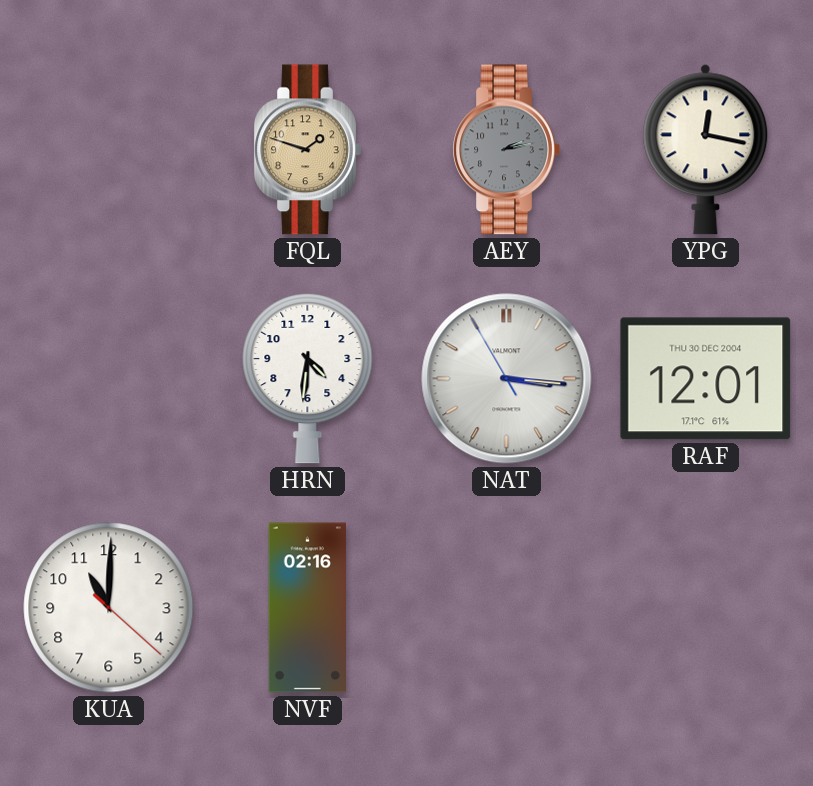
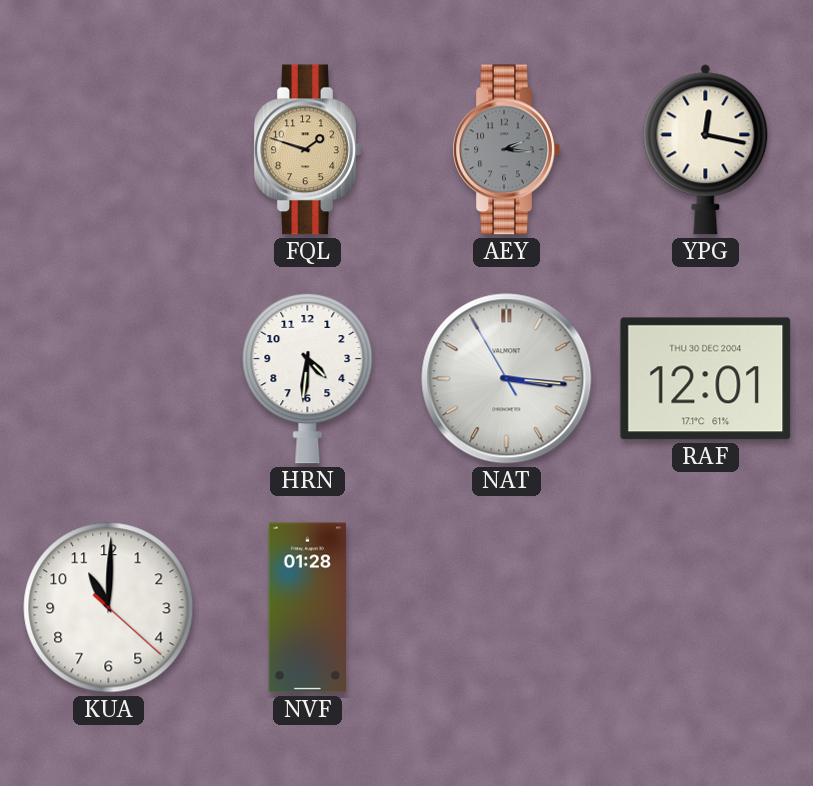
AEY: 2:13 -> 2:16 (506, 150)
NVF: 02:16 -> 01:28 (307, 608)
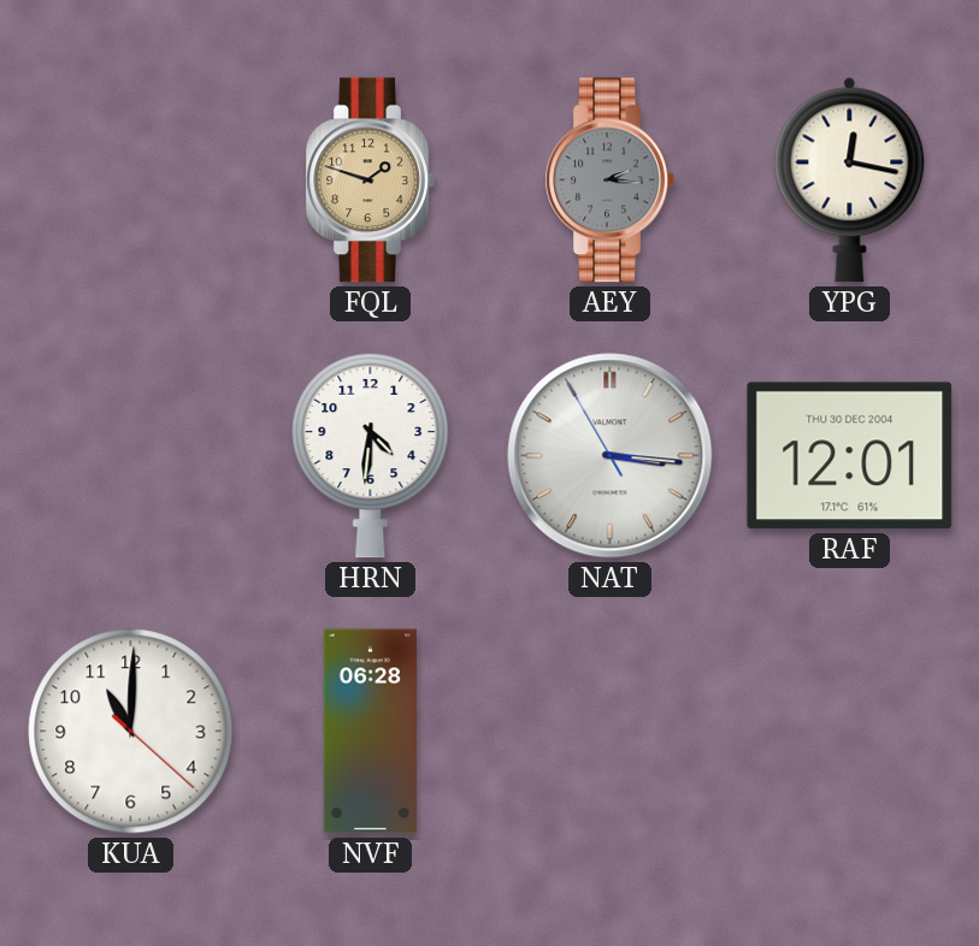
NVF: 01:28 -> 06:28 (370, 732)
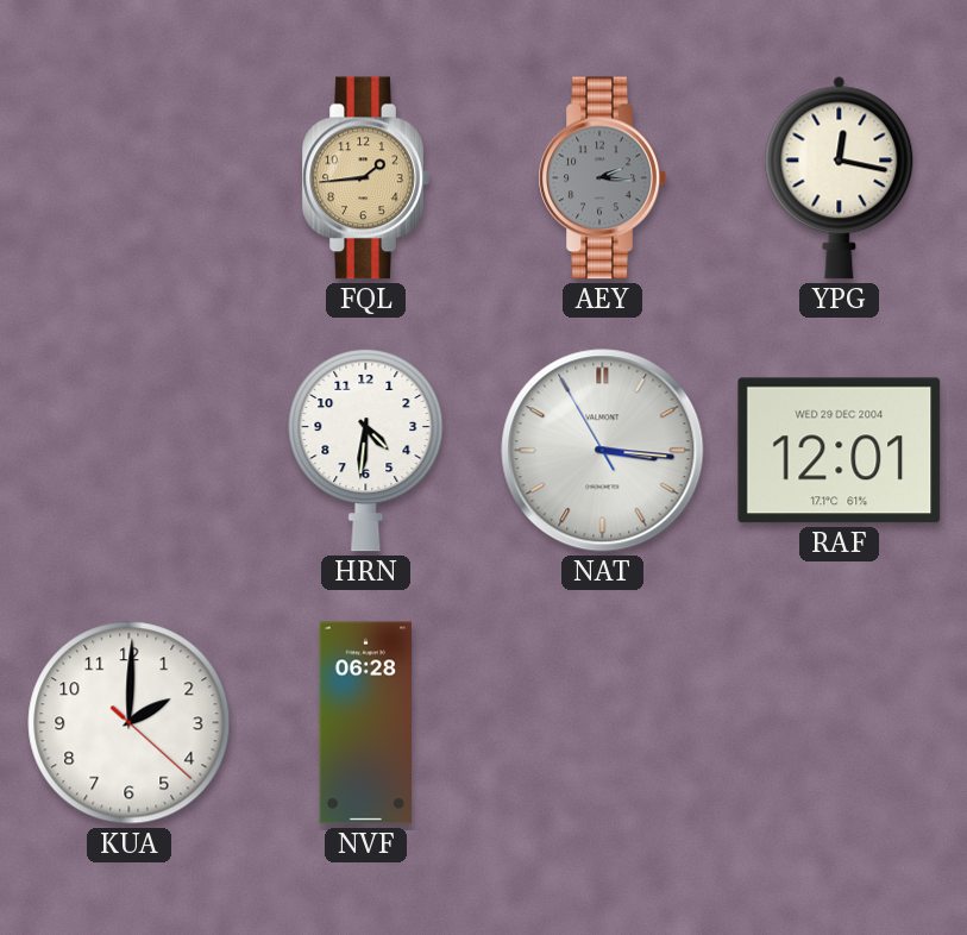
FQL: 1:48 -> 1:44 (365, 178)
RAF date: THU 30 DEC 2004 -> WED 29 DEC 2004 (840, 451)
KUA: 11:00 -> 2:00 (130, 723)
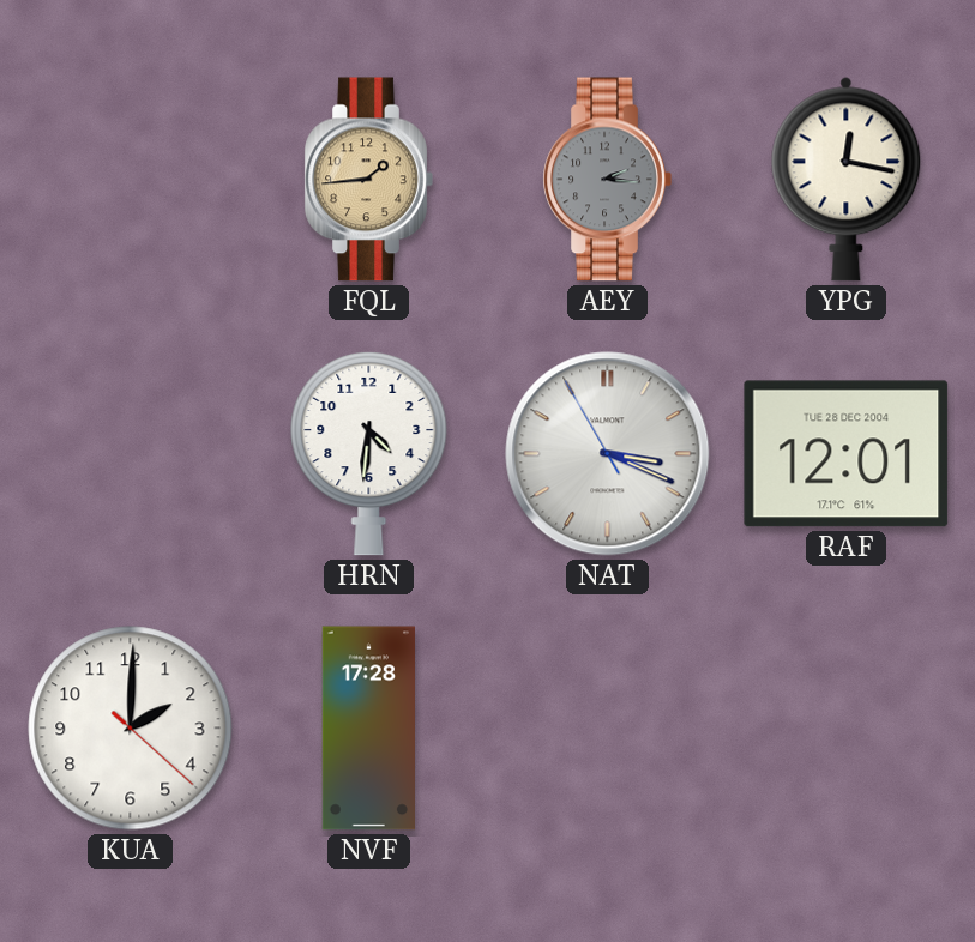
NAT: 3:15 -> 3:18 (608, 454)
RAF date: WED 29 DEC 2004 -> TUE 28 DEC 2004 (847, 454)
NVF: 06:28 -> 17:28 (368, 729)
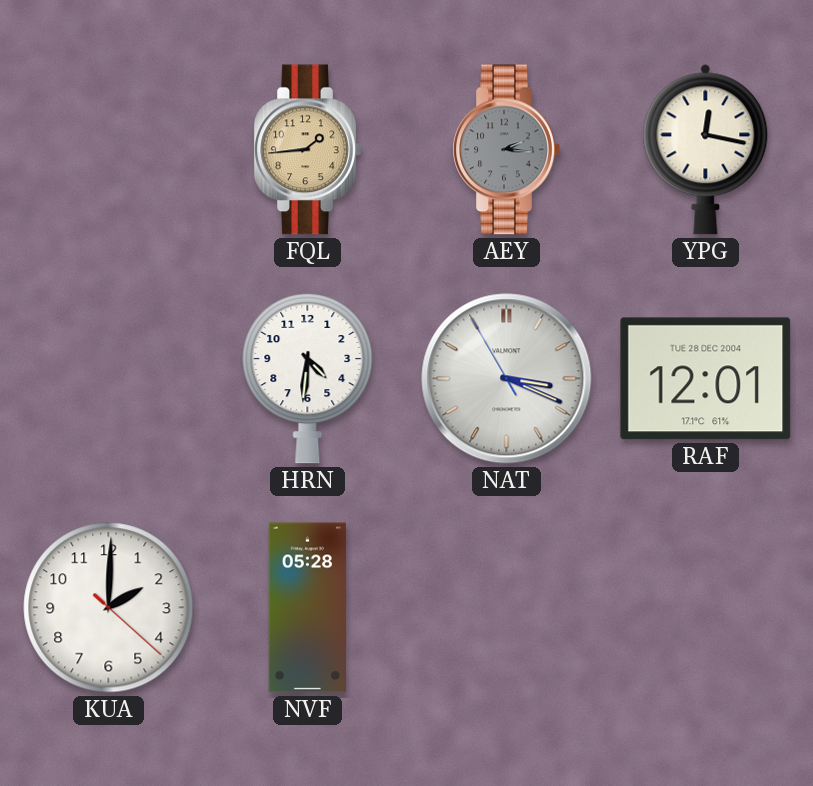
NVF: 17:28 -> 05:28 (307, 608)
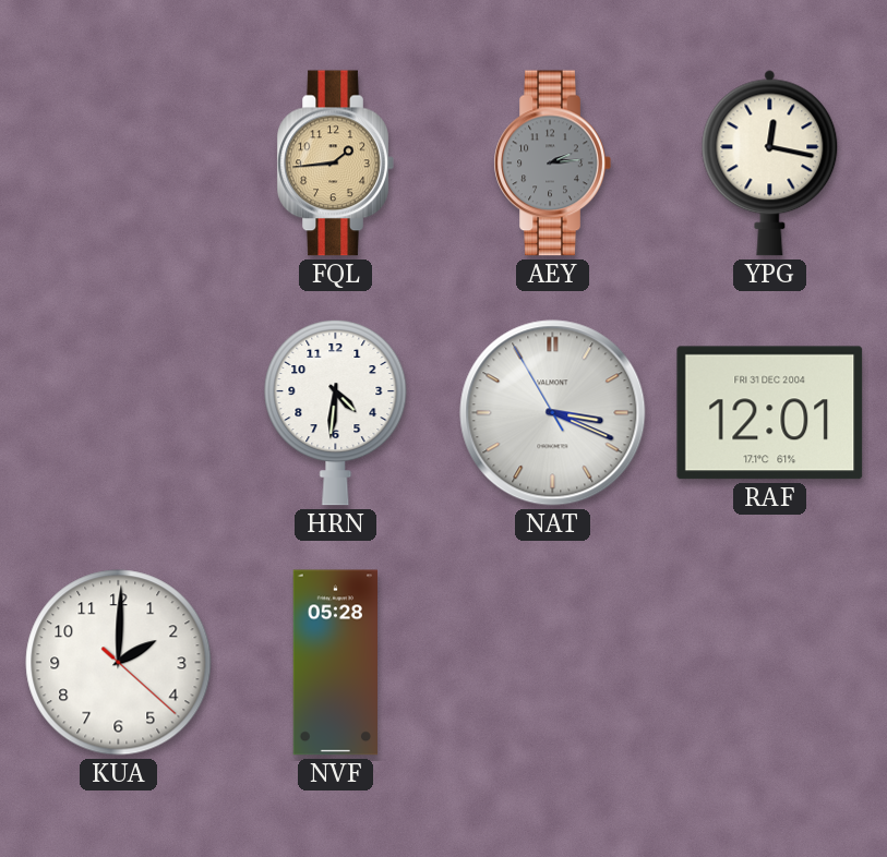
AEY: 2:16 -> 2:14 (552, 164)
RAF date: TUE 28 DEC 2004 -> FRI 31 DEC 2004 (770, 413)
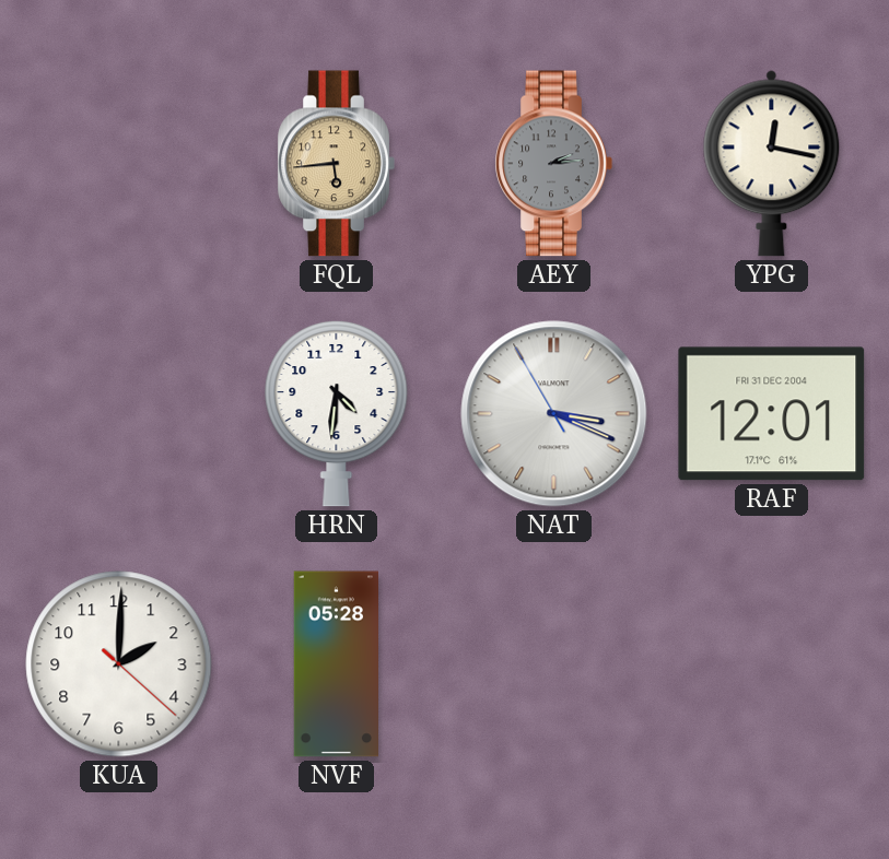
FQL: 1:44 -> 5:44 (336, 164)
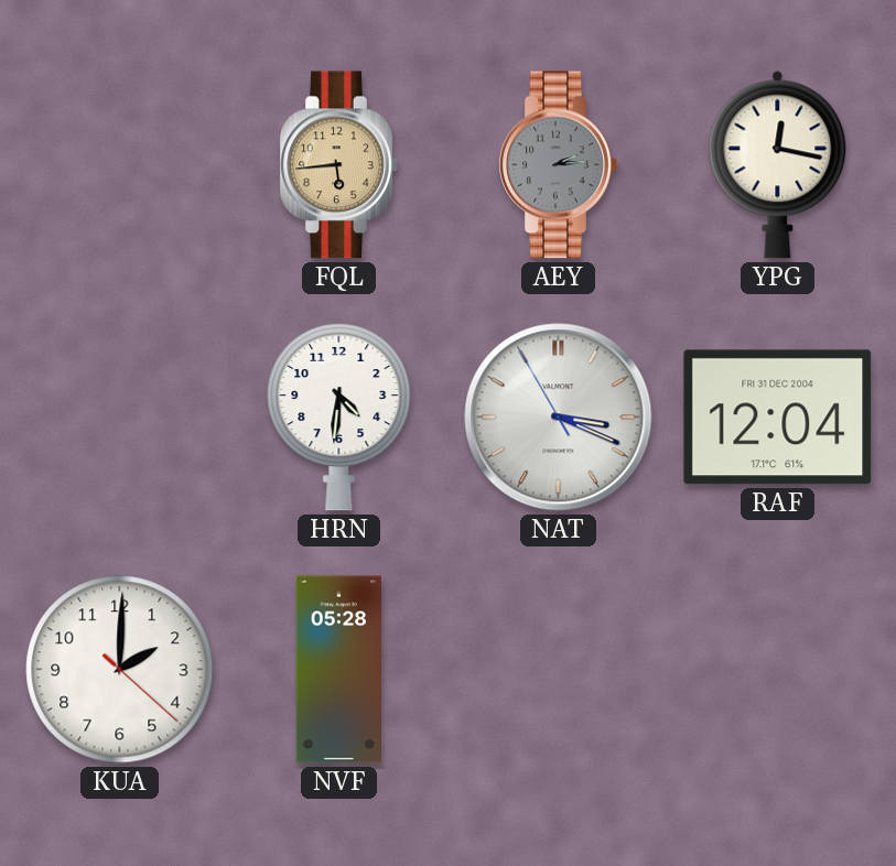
RAF: 12:01 -> 12:04 (778, 418)
